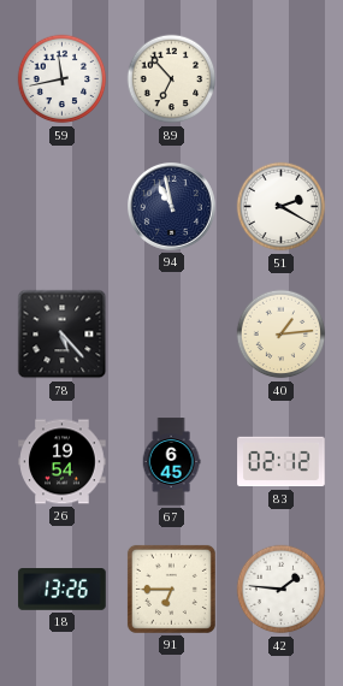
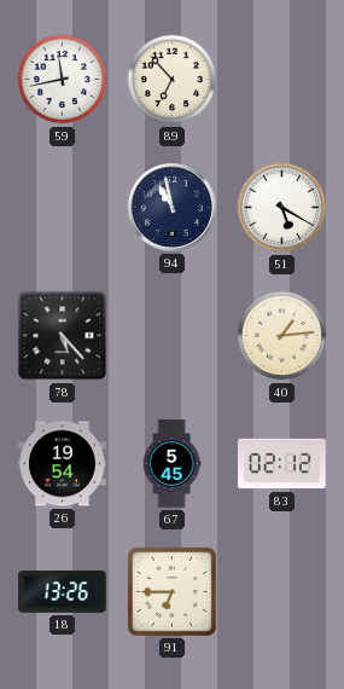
51: 2:20 -> 5:20 (282, 208)
67: 6:45 -> 5:45 (171, 464)
42: 1:46 -> none (282, 590)
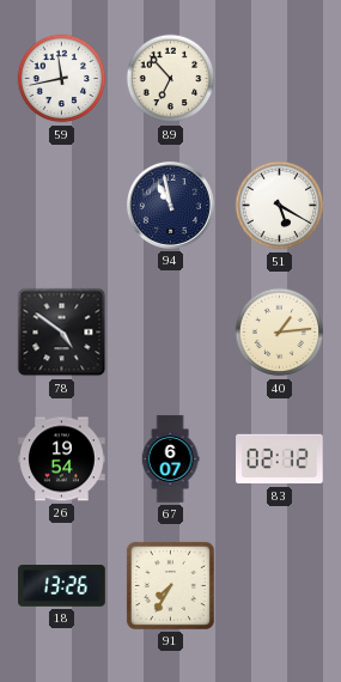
78: 5:23 -> 4:51 (62, 333)
67: 5:45 -> 6:07 (170, 459)
91: 6:45 -> 7:35 (170, 585)
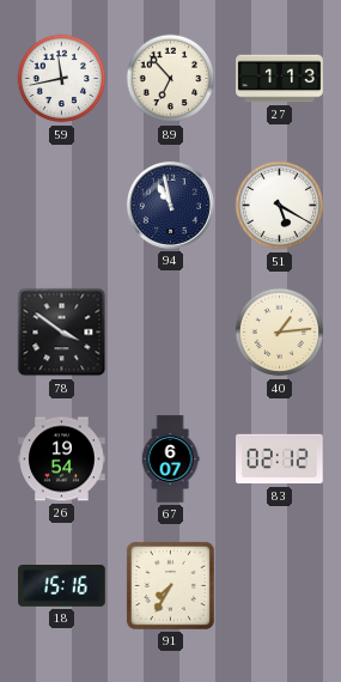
27: none -> 1:13 (280, 79)
78: 4:51 -> 3:51 (62, 333)
18: 13:26 -> 15:16 (62, 586)
